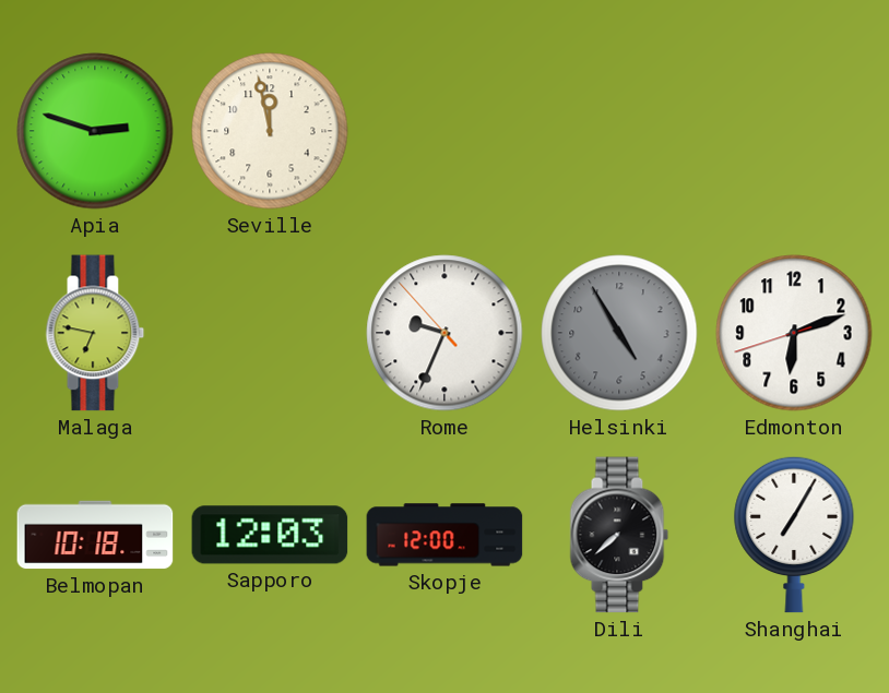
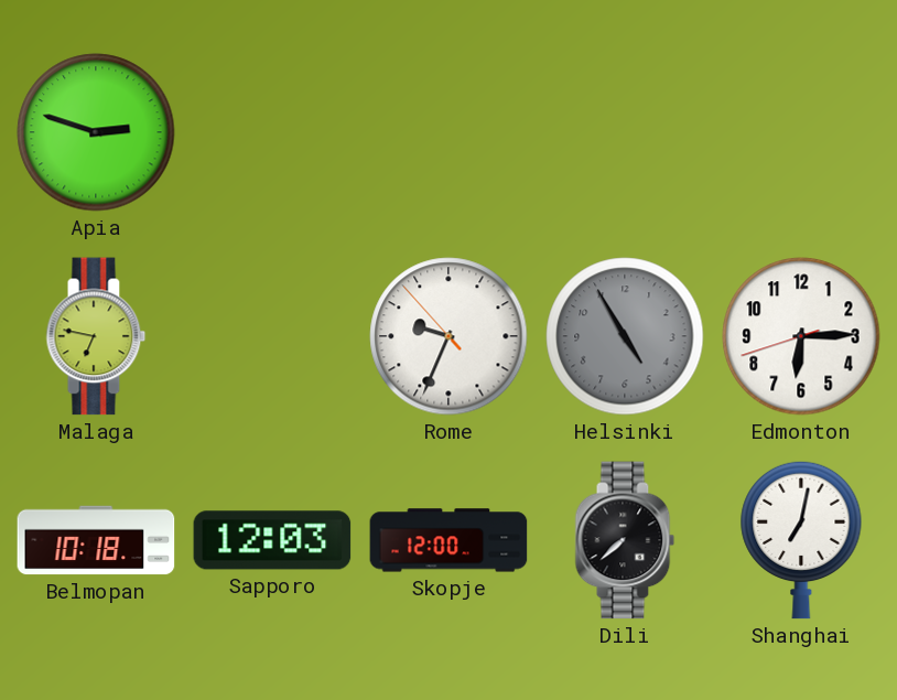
Seville: 11:58 -> none (270, 131)
Edmonton: 6:11 -> 6:14 (801, 336)
Shanghai: 7:05 -> 7:02 (801, 540)
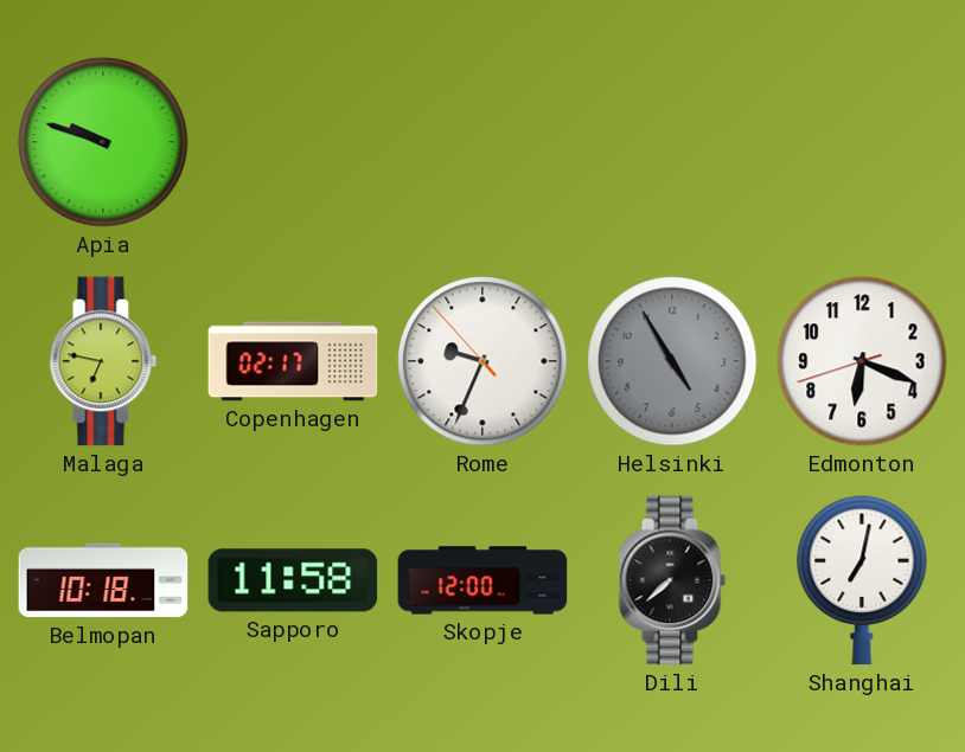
Apia: 2:48 -> 9:48 (103, 142)
Copenhagen: none -> 02:17 (293, 361)
Edmonton: 6:14 -> 6:18 (862, 361)
Sapporo: 12:03 -> 11:58 (293, 580)
